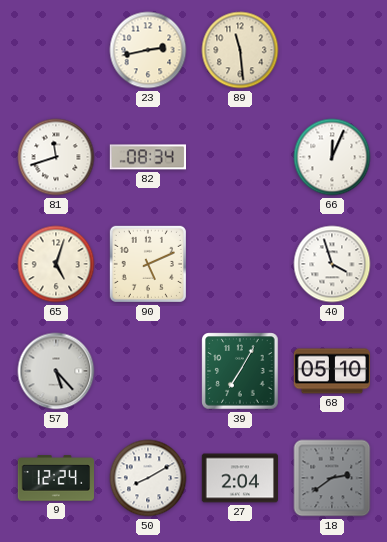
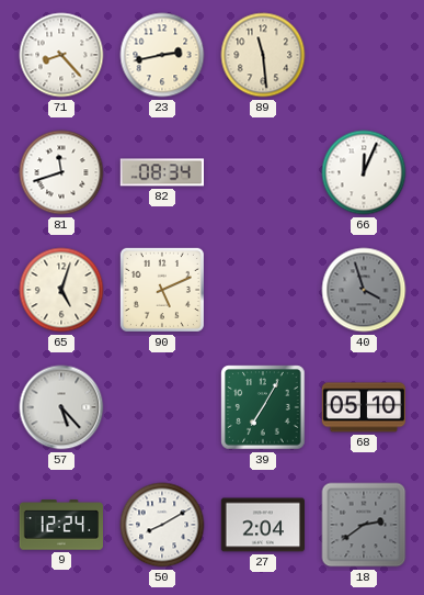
71: none -> 8:23 (61, 55)
40 dial: white -> grey (364, 290)
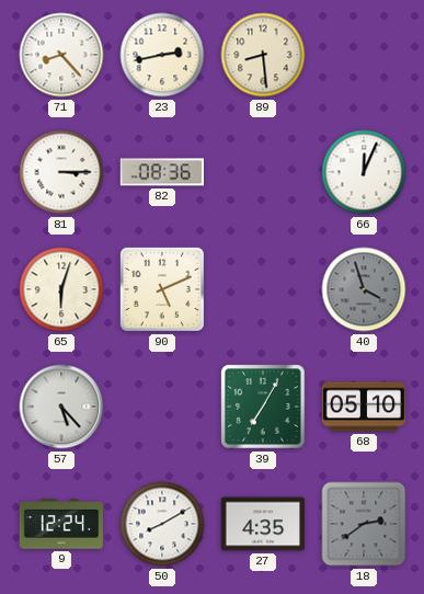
89: 11:29 -> 8:29 (263, 55)
81: 11:42 -> 3:15 (61, 172)
82: 08:34 -> 08:36 (161, 172)
65: 5:03 -> 6:03 (61, 289)
27: 2:04 -> 4:35 (263, 524)
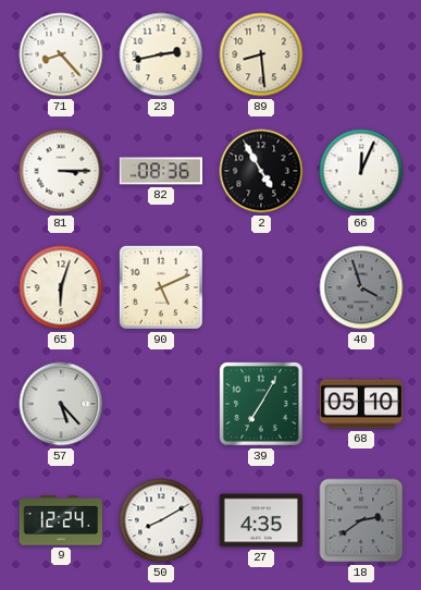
2: none -> 4:55 (261, 171)
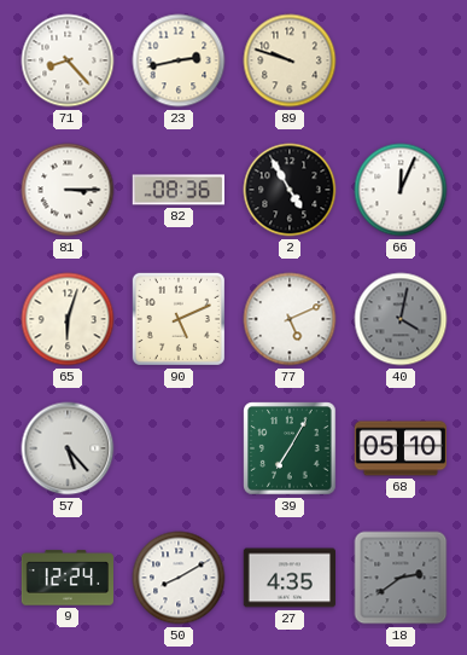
89: 8:29 -> 9:48 (290, 60)
77: none -> 5:11 (290, 319)
40: 3:57 -> 4:02 (401, 319)
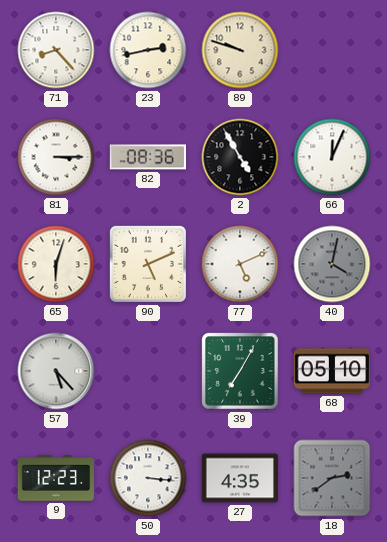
9: 12:24 -> 12:23 (55, 478)
50: 8:10 -> 3:16 (148, 478)
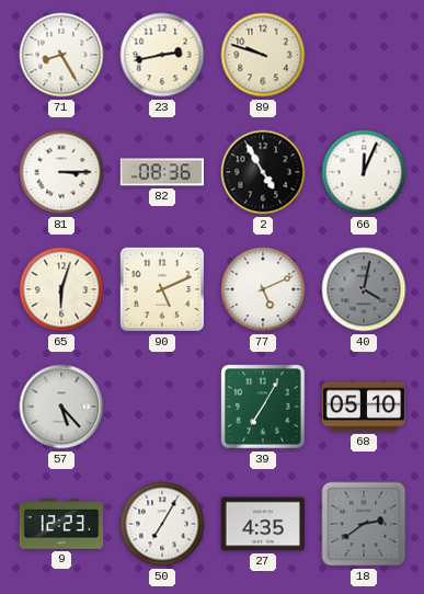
71: 8:23 -> 8:25 (61, 55)
50: 3:16 -> 7:05 (162, 524)
